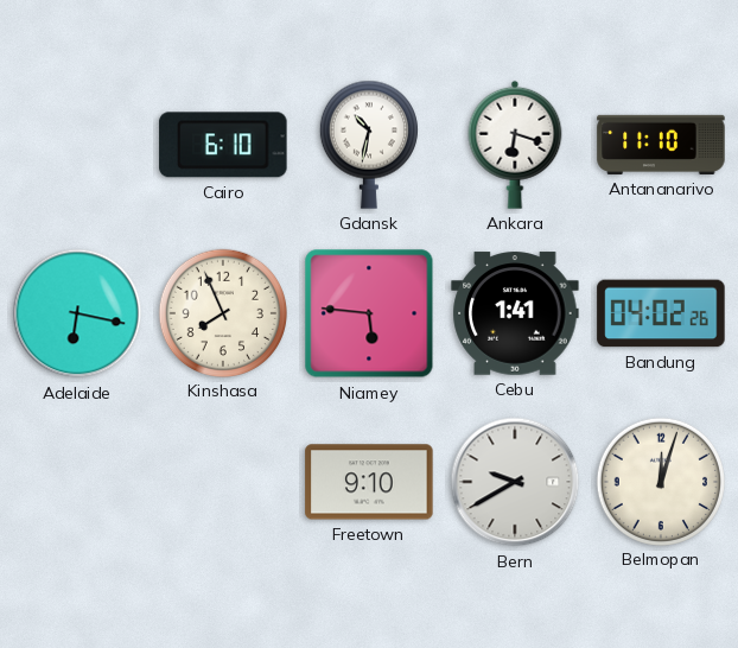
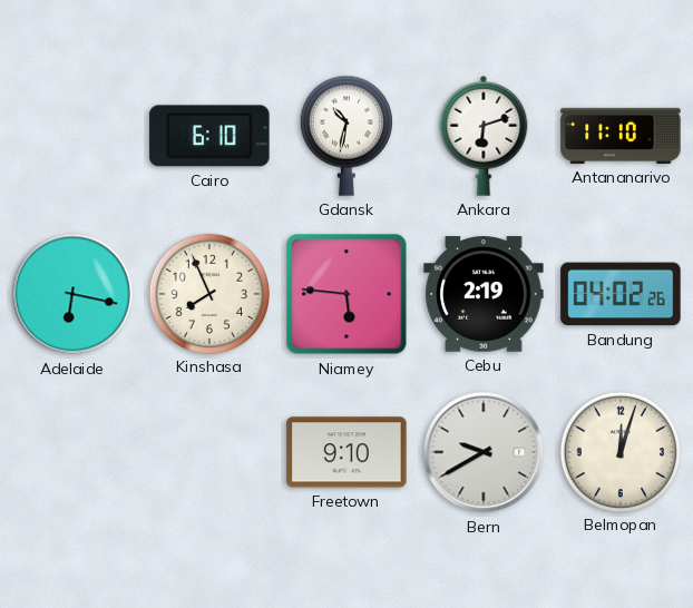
Ankara: 6:18 -> 6:12 (484, 136)
Cebu: 1:41 -> 2:19 (484, 294)
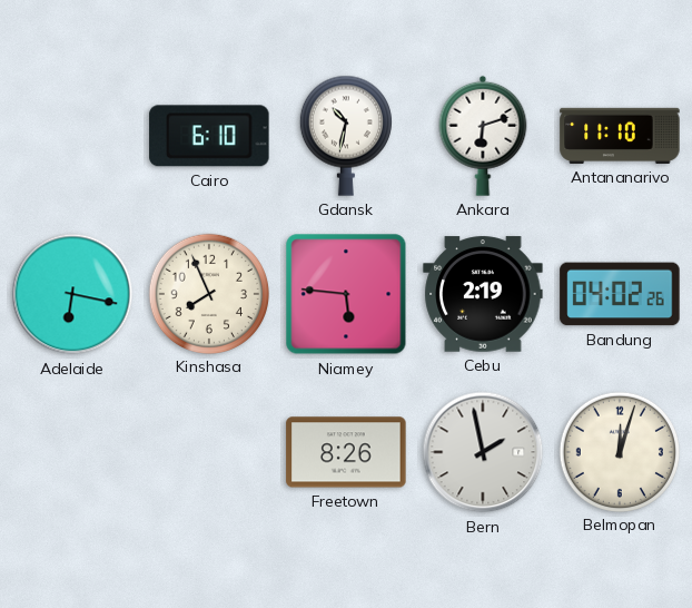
Freetown: 9:10 -> 8:26 (346, 452)
Bern: 9:40 -> 1:58 (483, 452)
